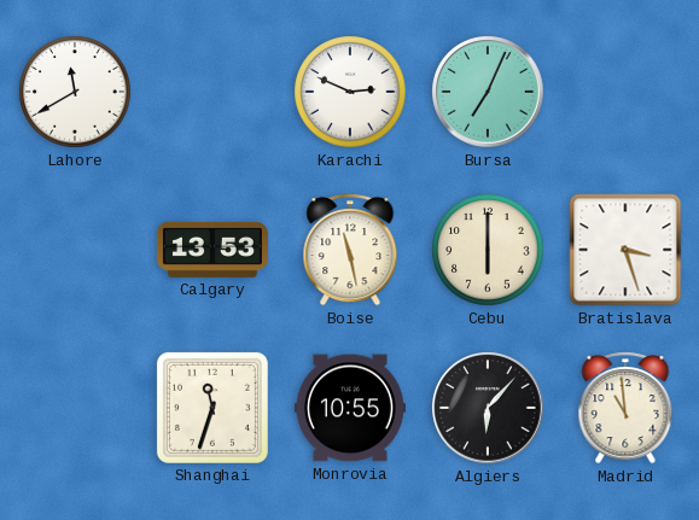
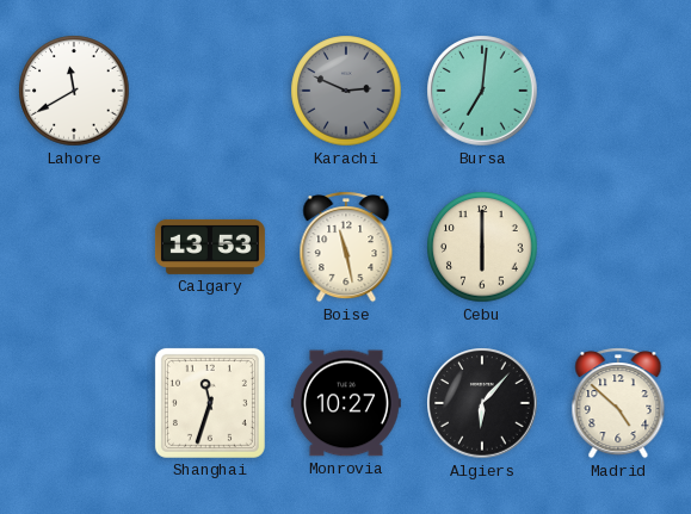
Karachi dial: white -> grey (346, 91)
Bursa: 7:04 -> 7:01 (482, 91)
Bratislava: 3:27 -> none (625, 250)
Monrovia: 10:55 -> 10:27 (346, 403)
Madrid: 10:59 -> 4:52 (618, 403)
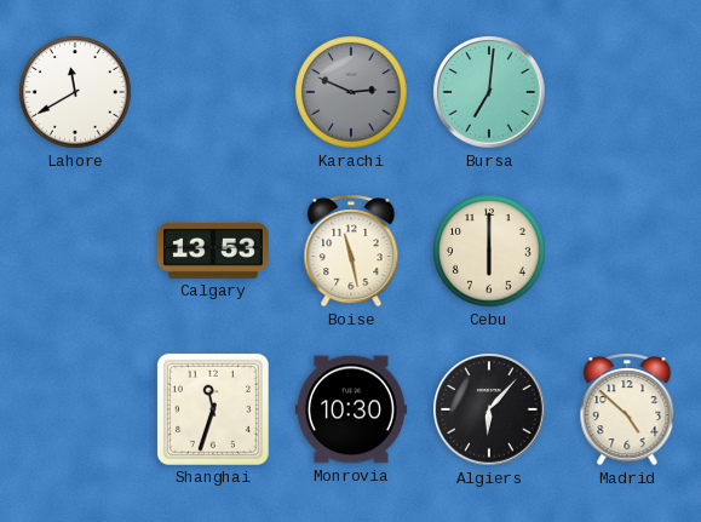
Monrovia: 10:27 -> 10:30 (351, 409)
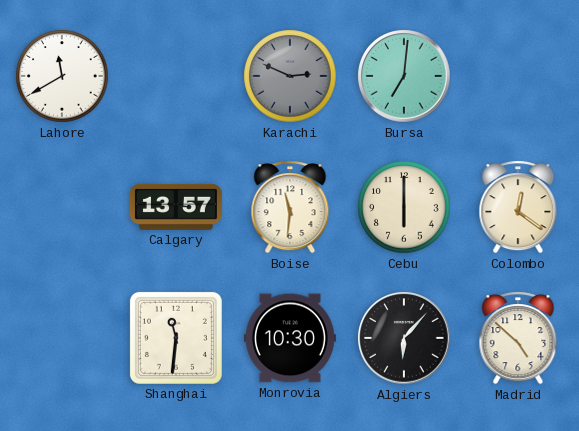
Calgary: 13:53 -> 13:57 (176, 207)
Boise: 11:28 -> 11:31 (290, 207)
Colombo: none -> 12:21 (518, 207)
Shanghai: 11:33 -> 11:31 (176, 338)
